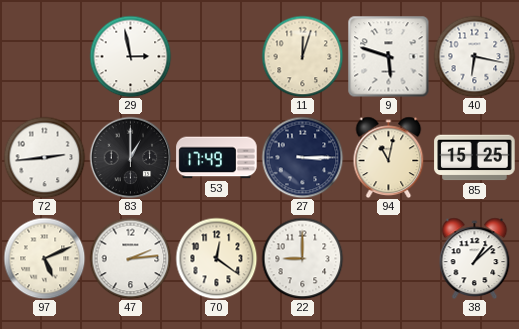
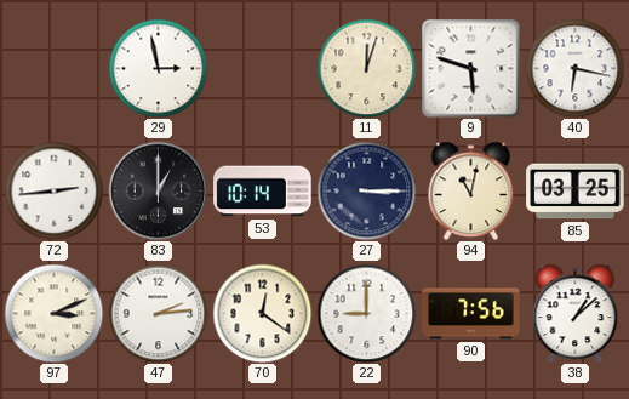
53: 17:49 -> 10:14 (263, 192)
85: 15:25 -> 03:25 (576, 192)
97: 5:11 -> 3:11 (53, 313)
90: none -> 7:56 (471, 314)
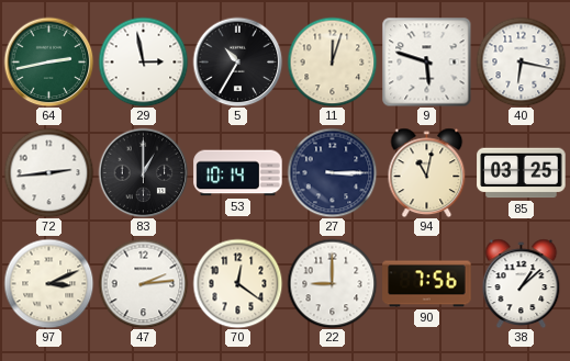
64: none -> 2:43 (48, 61)
5: none -> 10:35 (237, 61)
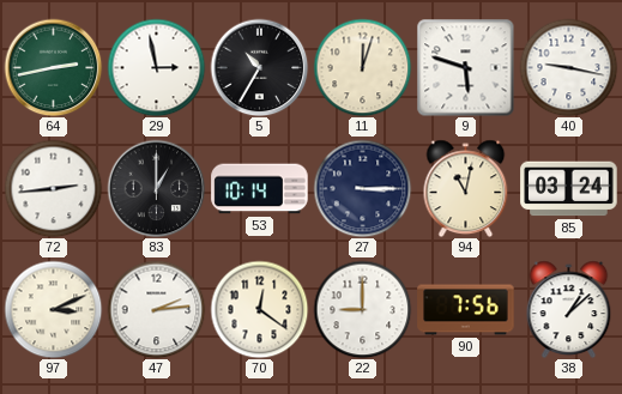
40: 6:17 -> 9:17 (568, 67)
85: 03:25 -> 03:24 (569, 189)
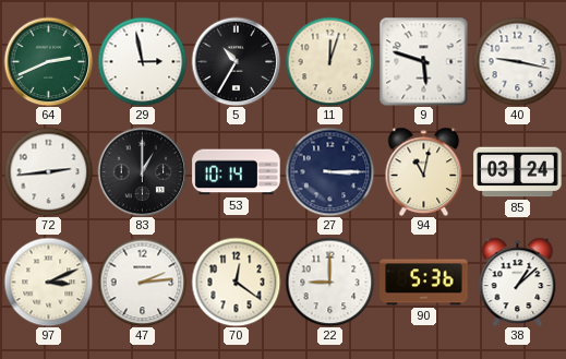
64: 2:43 -> 2:41 (48, 61)
90: 7:56 -> 5:36 (424, 283)
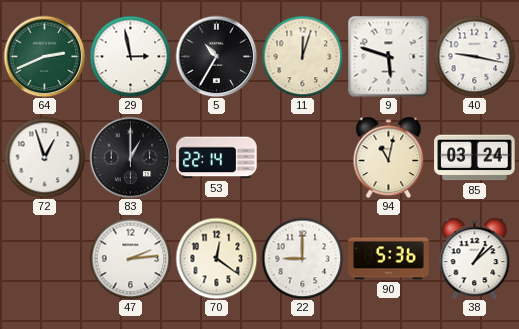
72: 2:44 -> 12:57 (44, 157)
53: 10:14 -> 22:14 (217, 158)
27: 3:15 -> none (329, 171)
97: 3:11 -> none (48, 282)
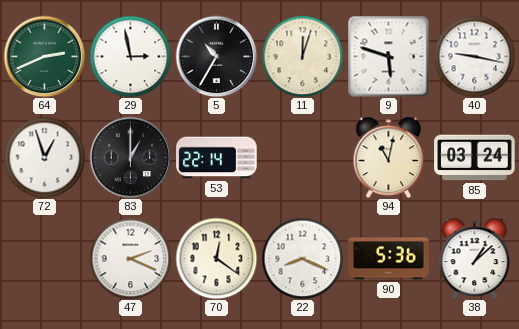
47: 2:14 -> 2:19 (130, 258)
22: 9:00 -> 8:19 (302, 258)
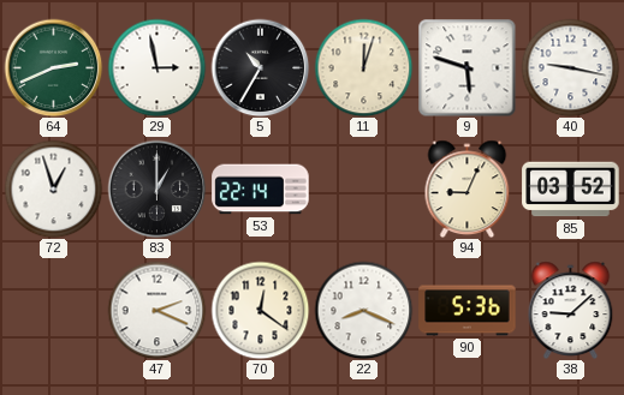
94: 11:02 -> 9:04 (468, 188)
85: 03:24 -> 03:52 (571, 190)
38: 1:08 -> 9:08 (571, 310)
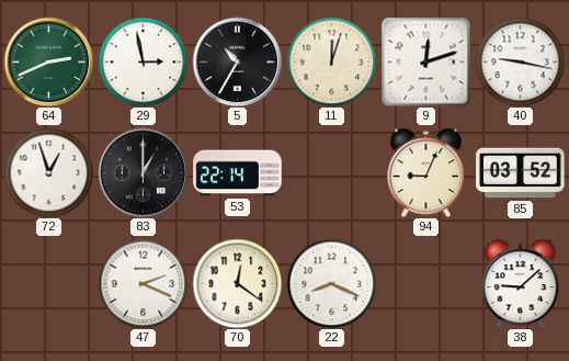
9: 5:48 -> 12:12 (425, 61)
90: 5:36 -> none (468, 311)
